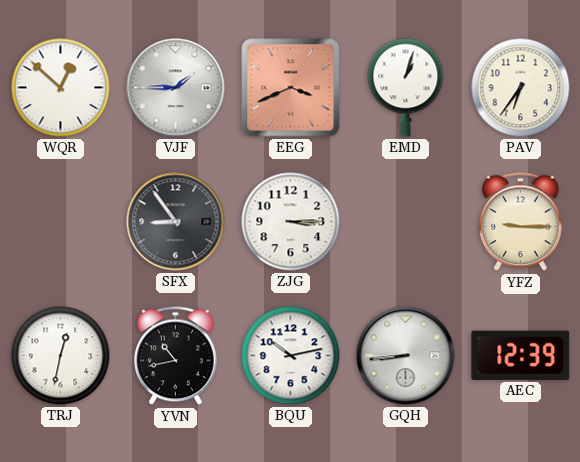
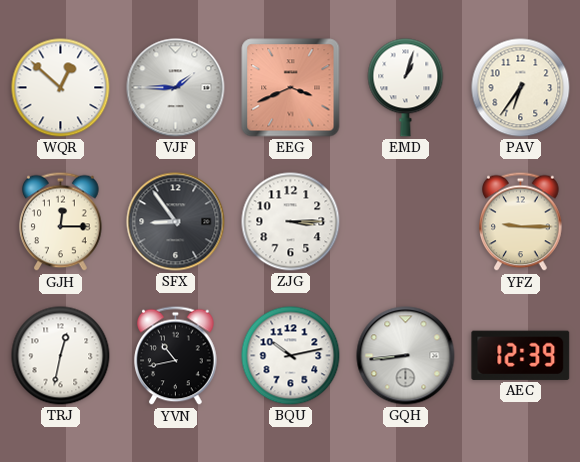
GJH: none -> 12:15 (61, 222)
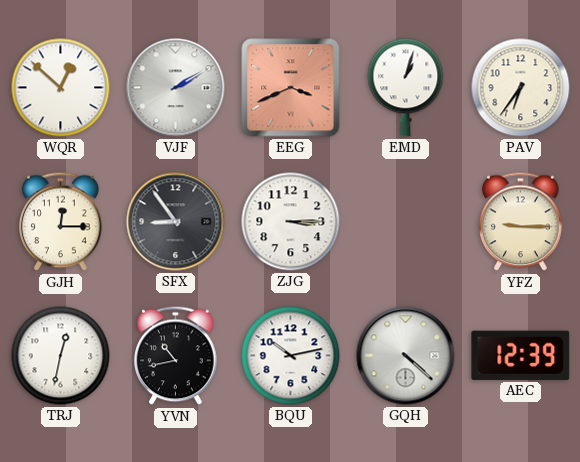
VJF: 1:45 -> 2:10 (176, 88)
GQH: 8:44 -> 4:22 (406, 356)
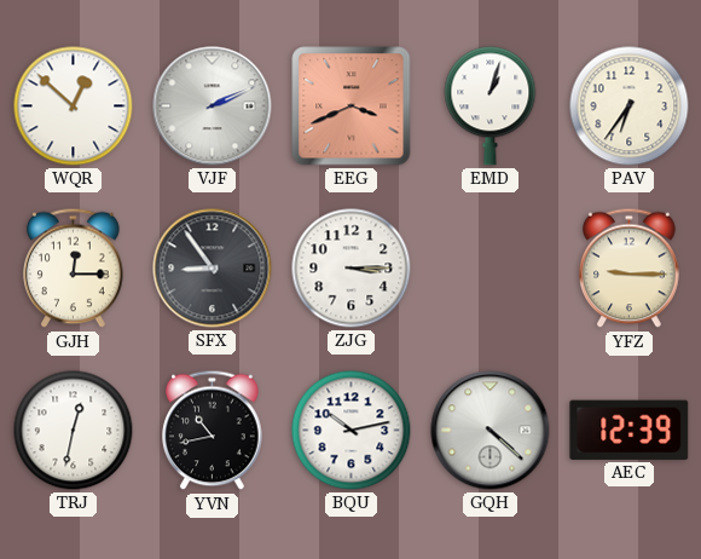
VJF: 2:10 -> 2:11 (213, 106)
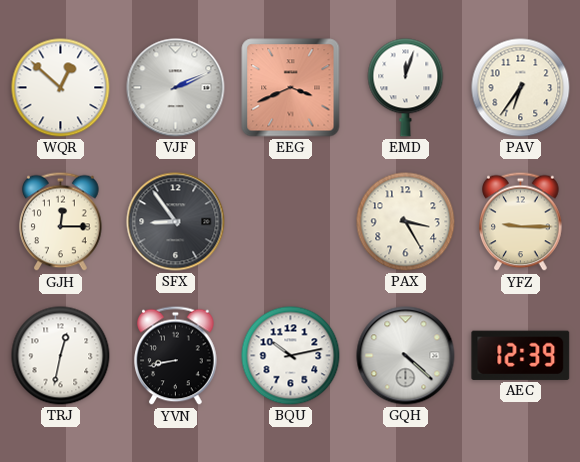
EMD: 1:03 -> 12:03 (406, 88)
ZJG: 3:15 -> none (352, 269)
PAX: none -> 3:25 (406, 222)
YVN: 10:43 -> 8:43 (176, 356)
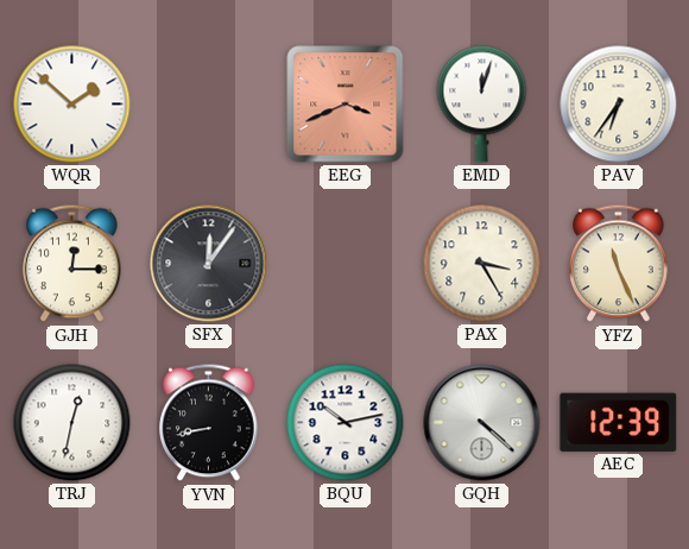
WQR: 12:52 -> 1:52 (72, 105)
VJF: 2:11 -> none (176, 88)
SFX: 8:54 -> 12:06 (209, 264)
YFZ: 9:15 -> 11:26 (619, 264)
